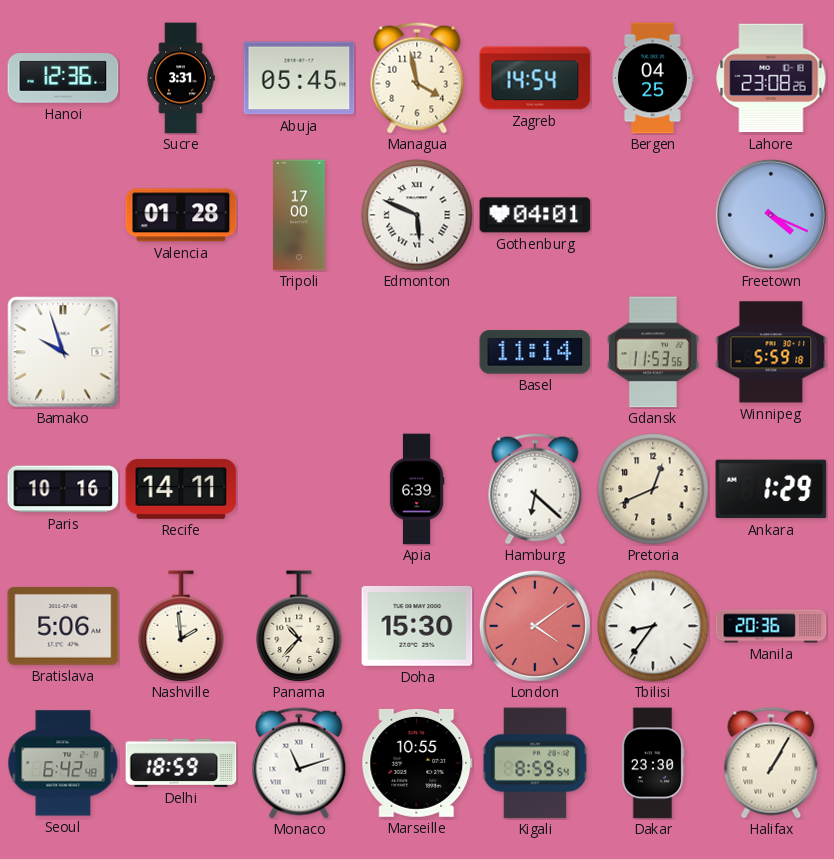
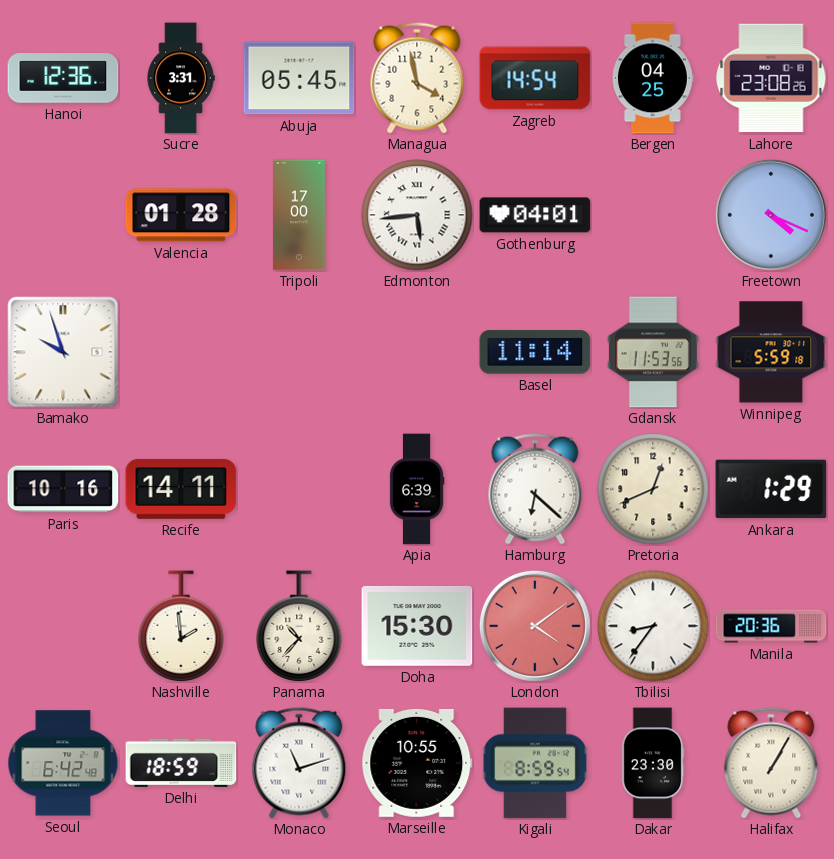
Edmonton: 5:49 -> 5:44 (417, 215)
Bratislava: 5:06 -> none (63, 626)
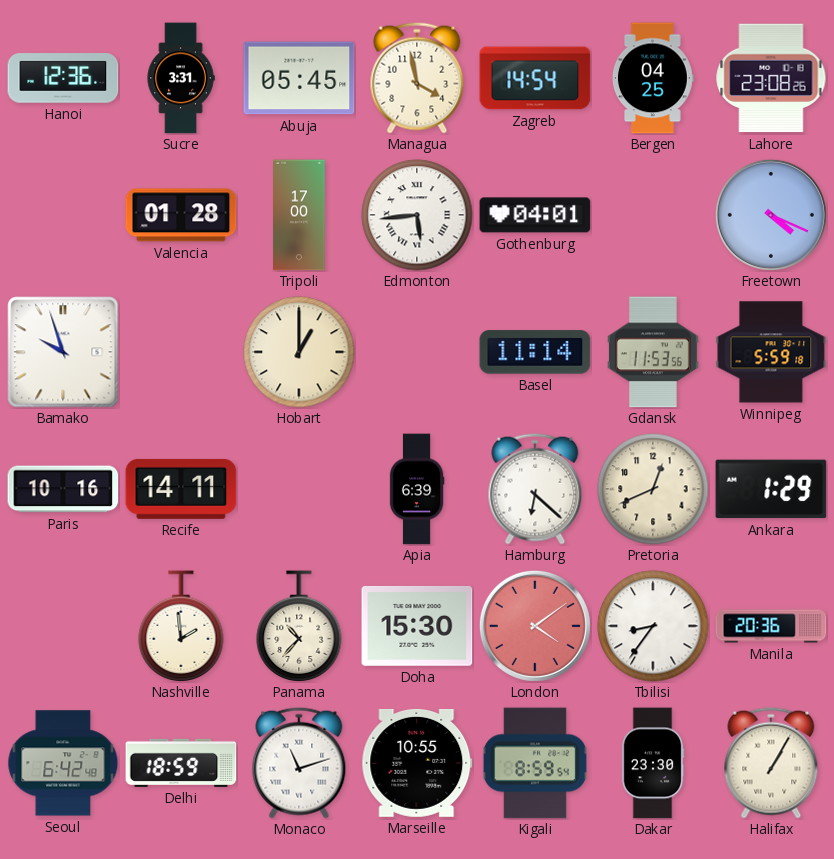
Hobart: none -> 1:00 (299, 352)
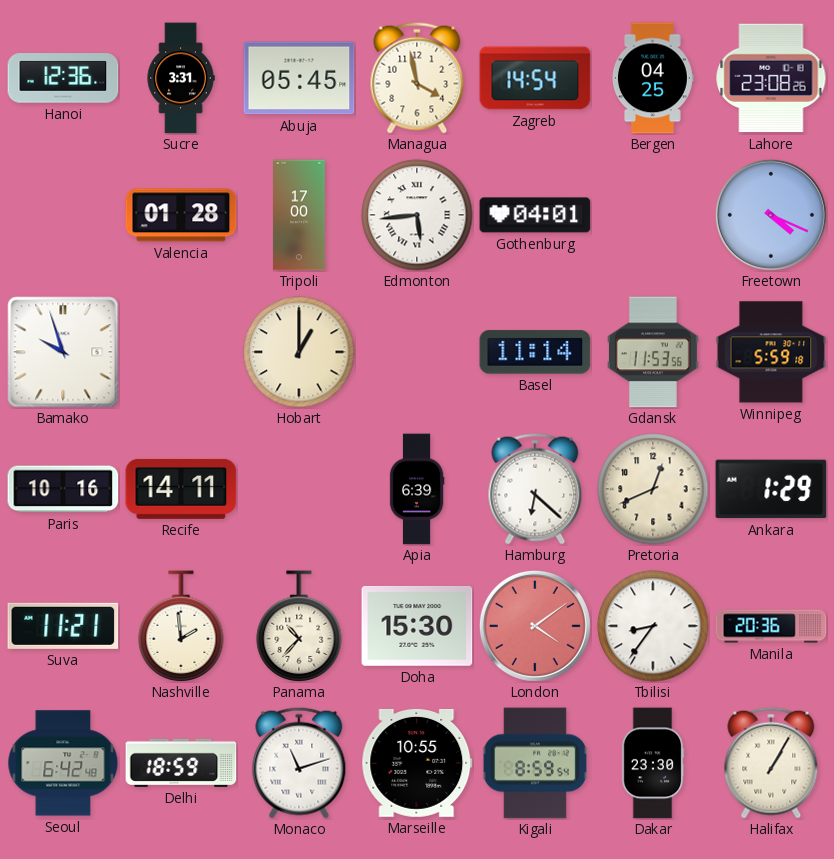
Suva: none -> 11:21 (63, 626)
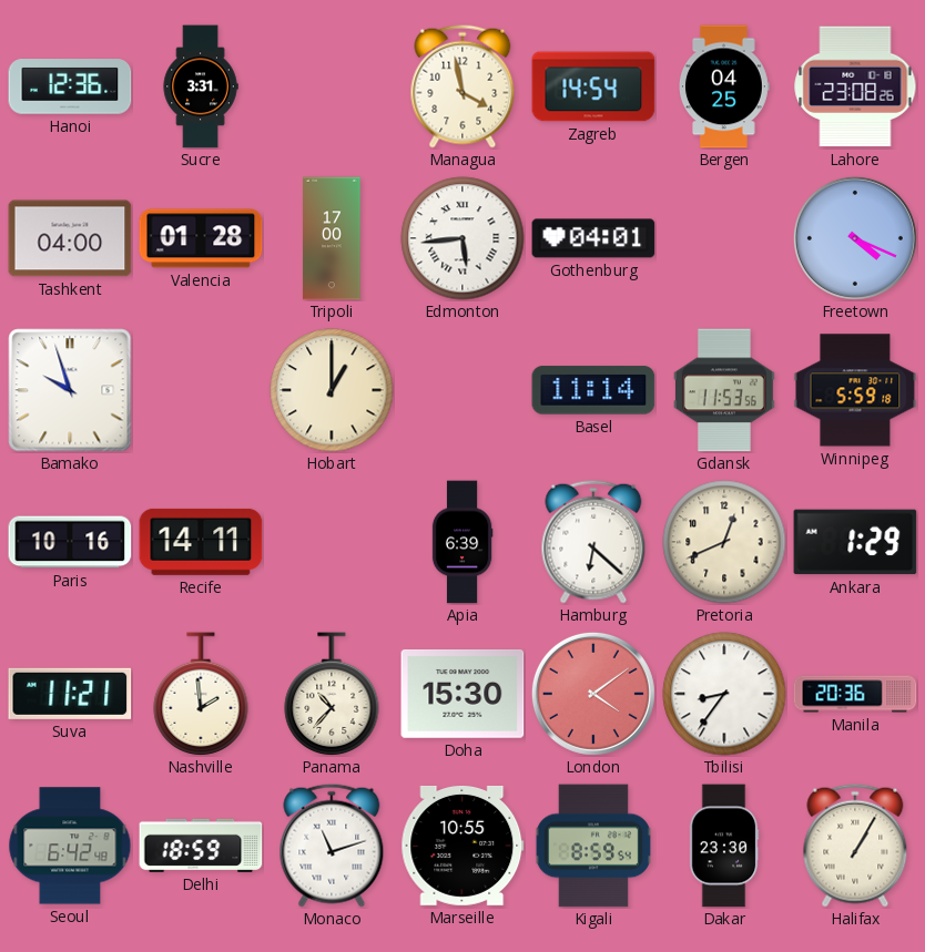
Abuja: 05:45 -> none (299, 78)
Tashkent: none -> 04:00 (70, 238)
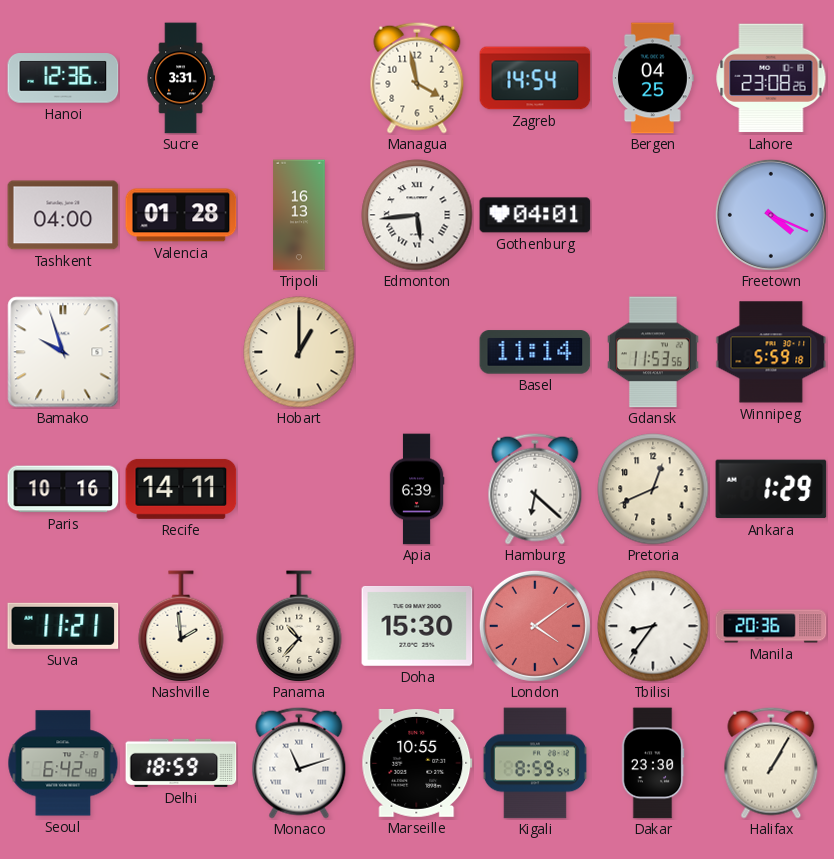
Tripoli: 17:00 -> 16:13 (299, 215)
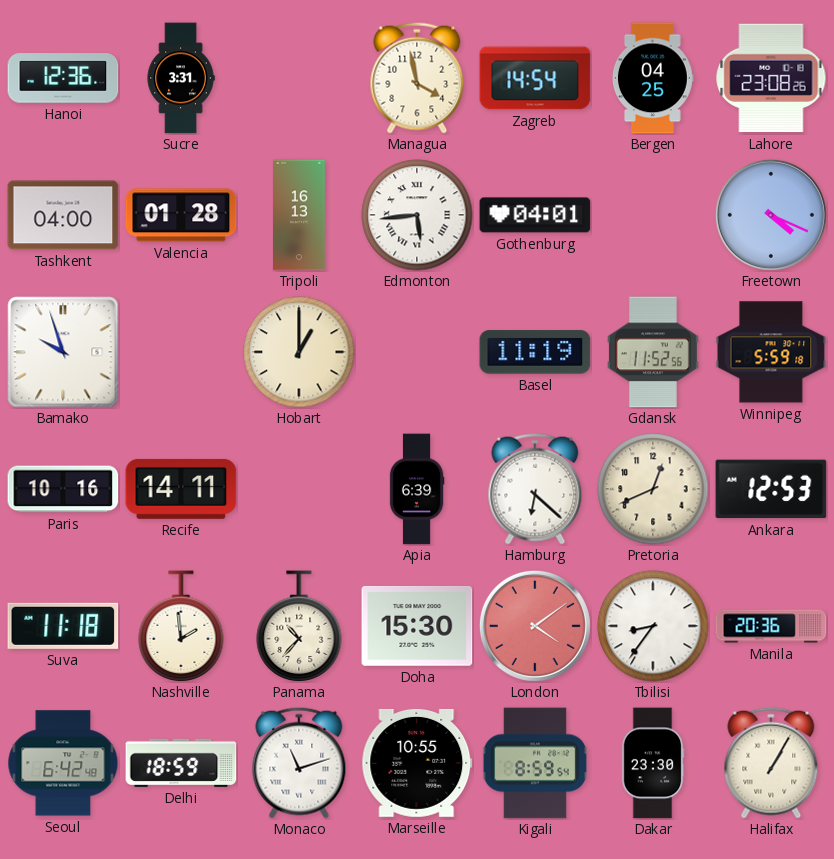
Basel: 11:14 -> 11:19 (535, 352)
Gdansk: 11:53 -> 11:52 (653, 352)
Ankara: 1:29 -> 12:53 (771, 489)
Suva: 11:21 -> 11:18 (63, 626)
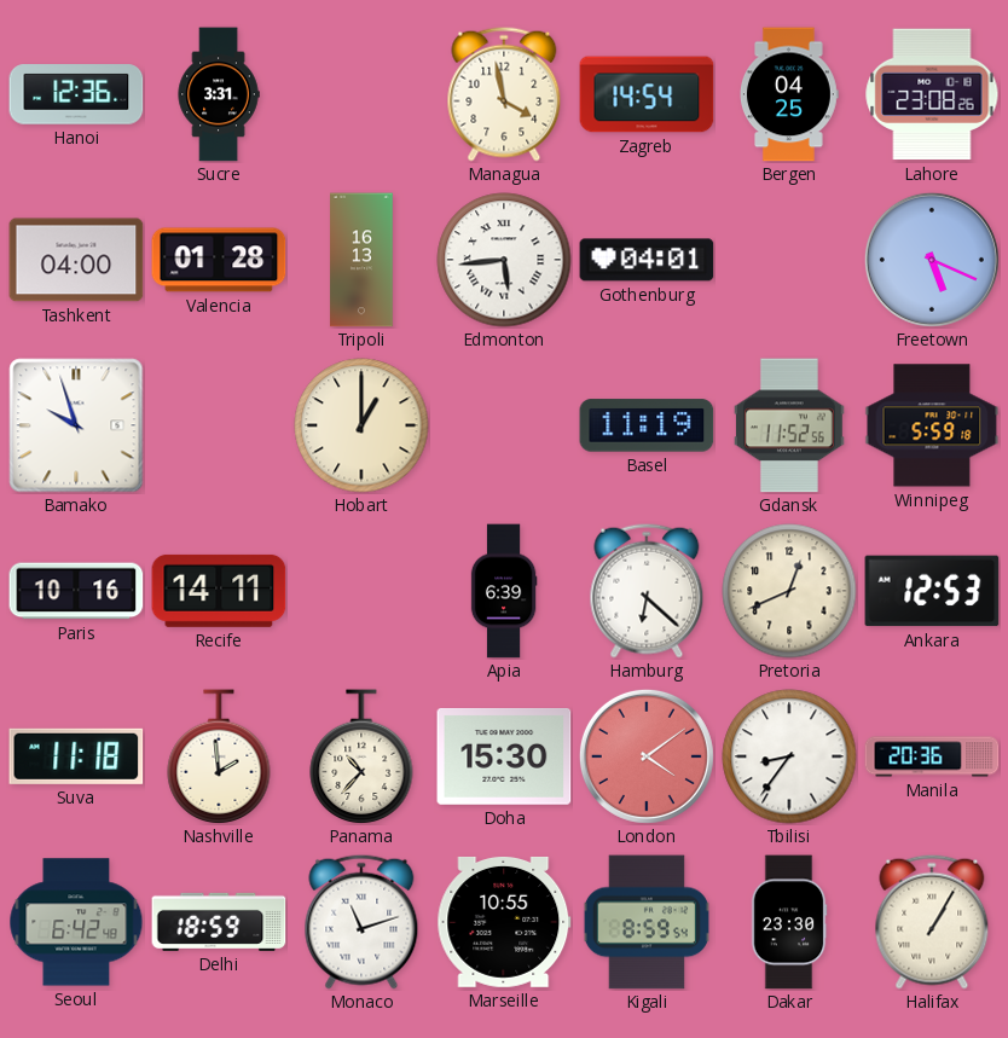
Freetown: 4:19 -> 5:19 (932, 260)
